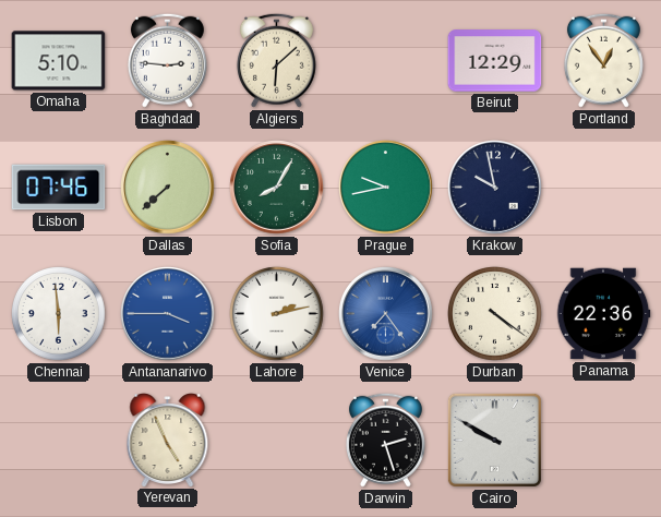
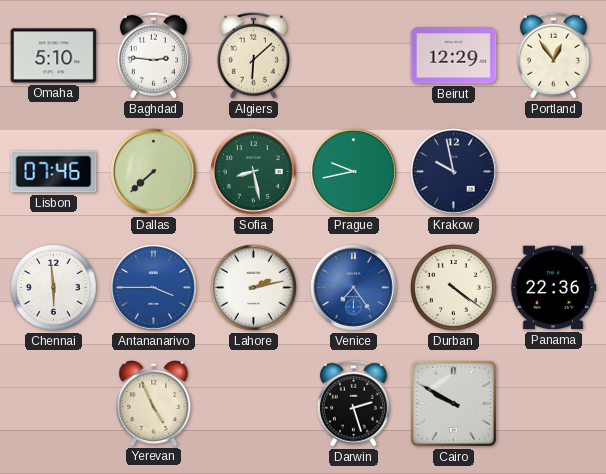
Sofia: 8:05 -> 8:28 (254, 172)
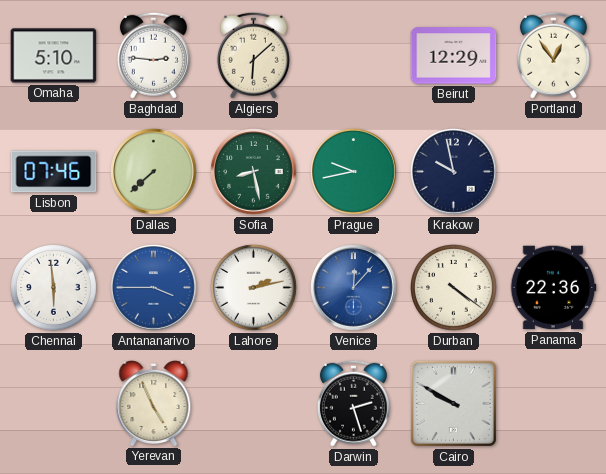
Venice: 7:24 -> 12:07 (354, 288)
